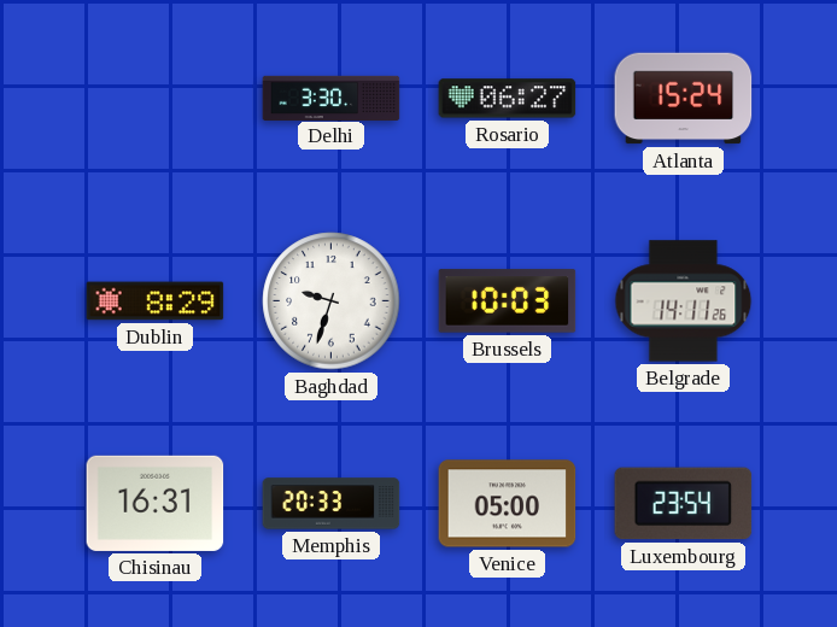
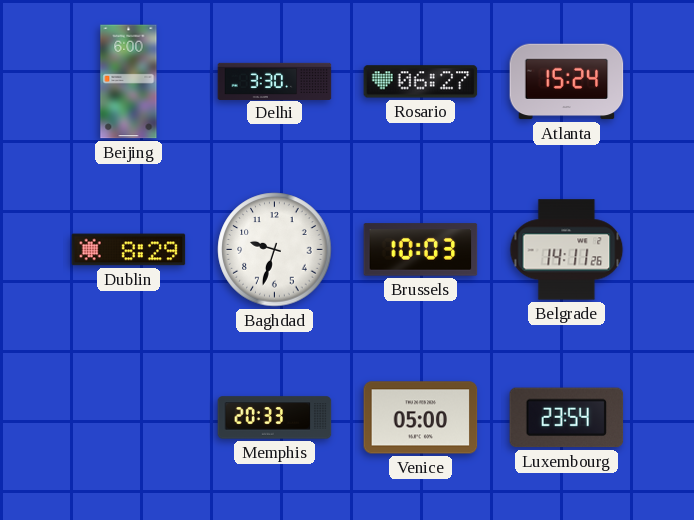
Beijing: none -> 6:00 (129, 82)
Chisinau: 16:31 -> none (156, 503)
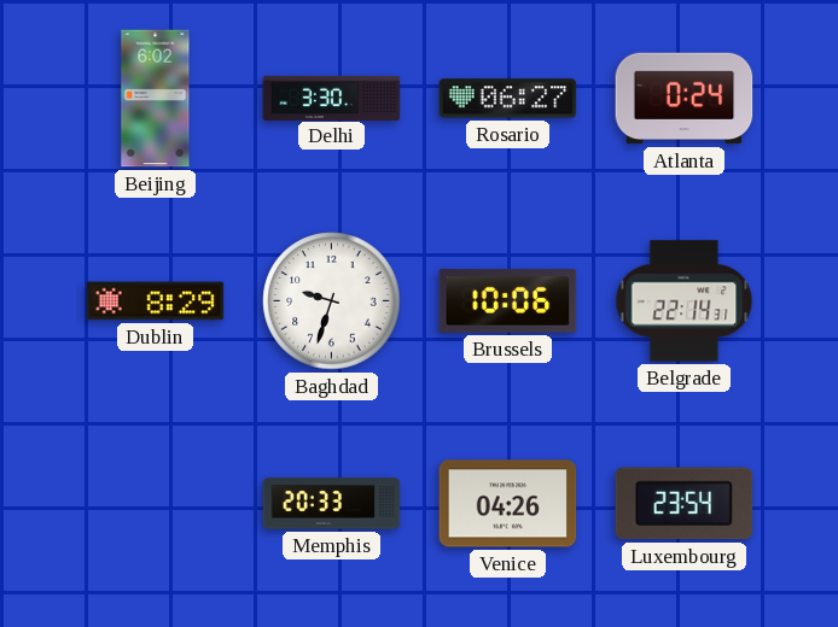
Beijing: 6:00 -> 6:02 (156, 99)
Atlanta: 15:24 -> 0:24 (685, 99)
Brussels: 10:03 -> 10:06 (508, 301)
Belgrade: 14:11 -> 22:14 (685, 301)
Venice: 05:00 -> 04:26 (508, 504)
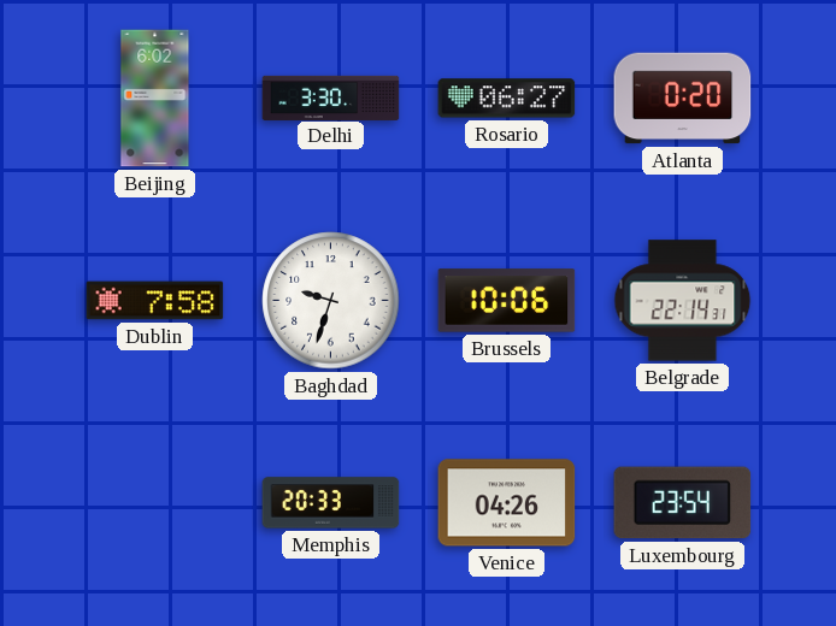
Atlanta: 0:24 -> 0:20 (683, 99)
Dublin: 8:29 -> 7:58 (155, 301)
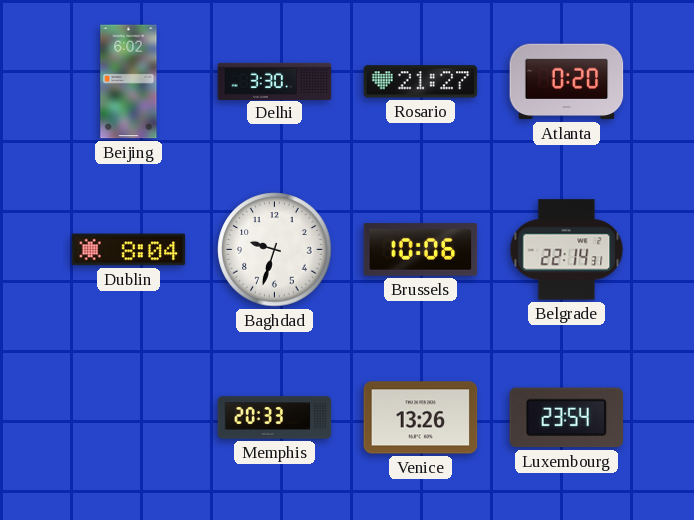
Rosario: 06:27 -> 21:27 (421, 82)
Dublin: 7:58 -> 8:04 (129, 250)
Venice: 04:26 -> 13:26 (421, 418)
